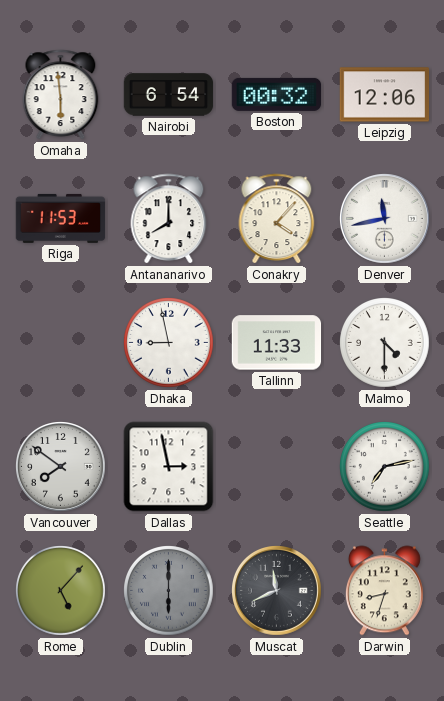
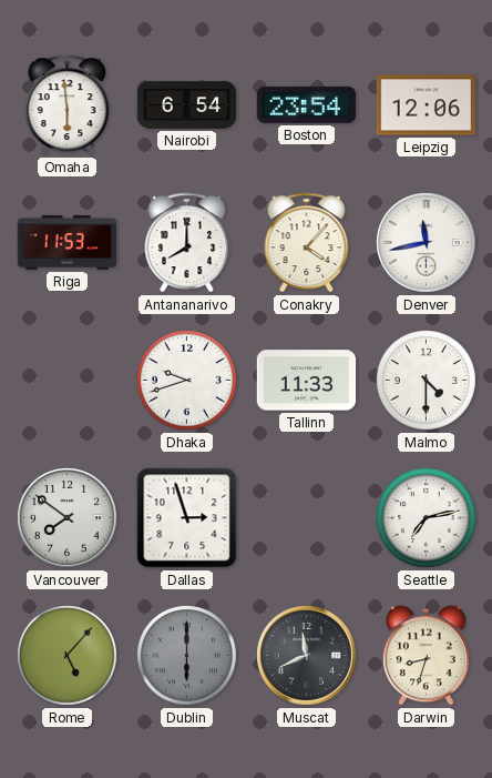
Boston: 00:32 -> 23:54 (307, 104)
Dhaka: 8:58 -> 9:42 (187, 381)
Dallas: 2:58 -> 2:57 (187, 518)
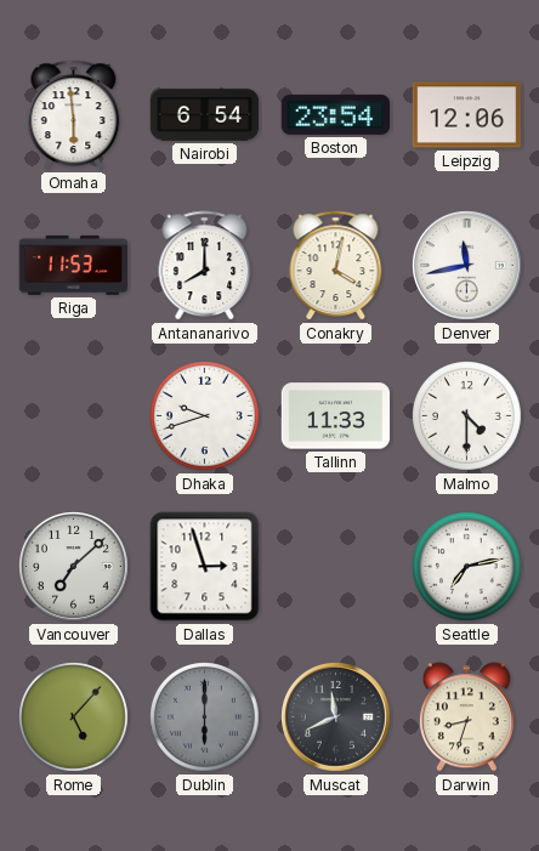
Conakry: 4:07 -> 4:02 (336, 266)
Vancouver: 7:51 -> 7:08 (74, 567)
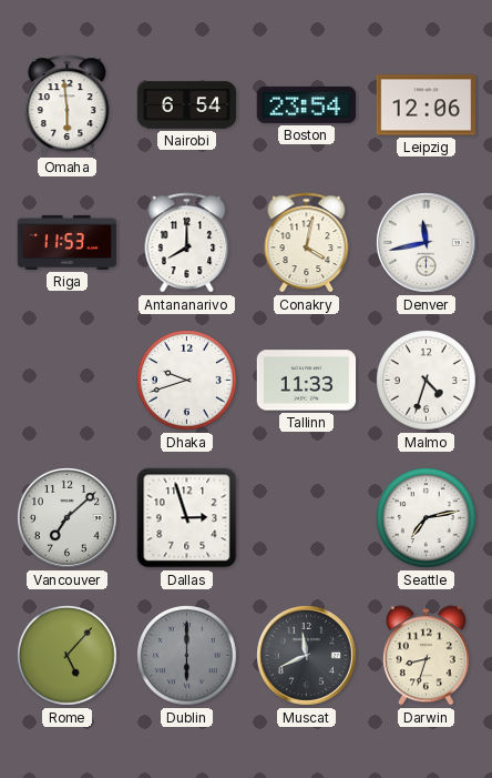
Malmo: 4:30 -> 4:33 (427, 381)
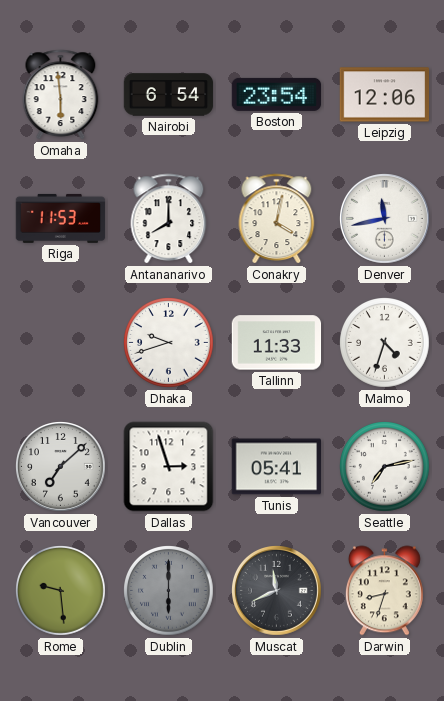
Tunis: none -> 05:41 (277, 467)
Rome: 5:07 -> 9:29 (61, 591)
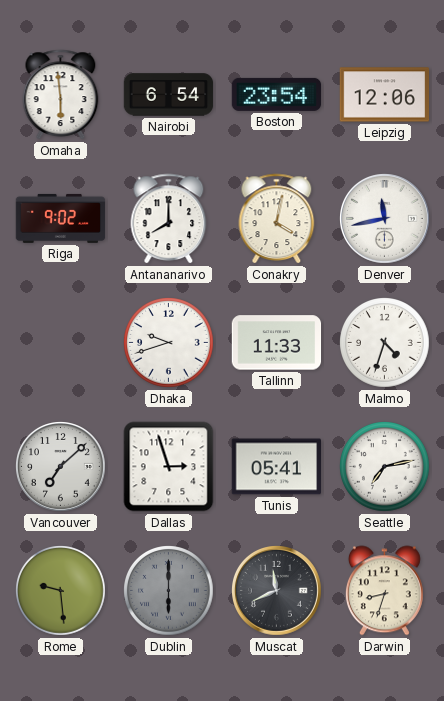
Riga: 11:53 -> 9:02 (61, 218)
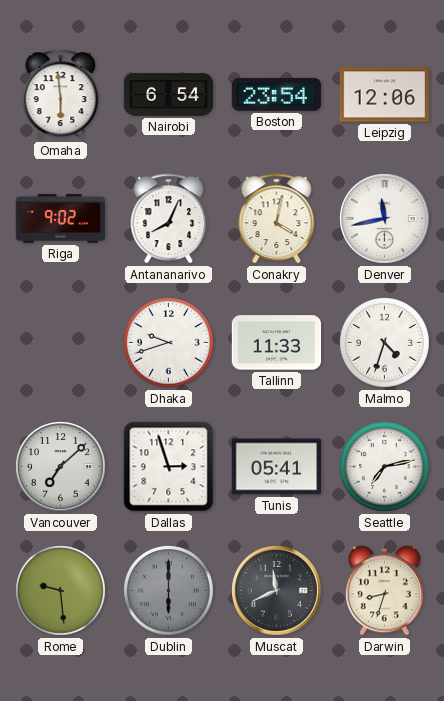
Antananarivo: 8:00 -> 8:04 (169, 219)
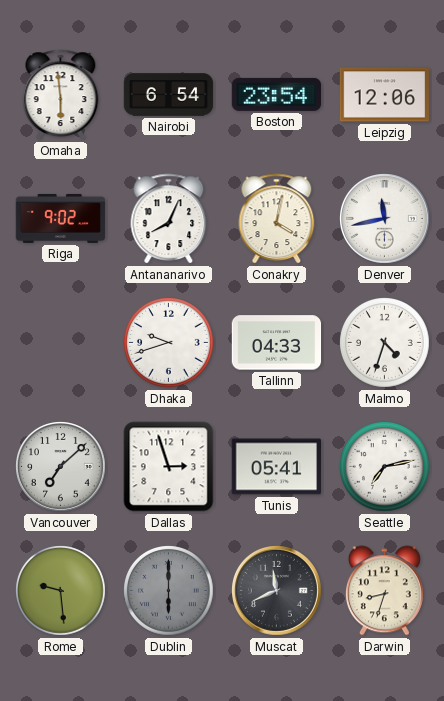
Tallinn: 11:33 -> 04:33 (277, 343)
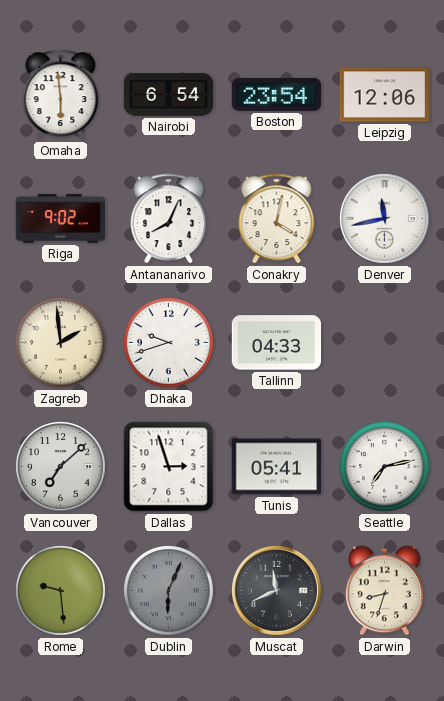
Zagreb: none -> 1:59 (61, 343)
Malmo: 4:33 -> none (385, 343)
Dublin: 6:00 -> 6:04 (169, 591)
